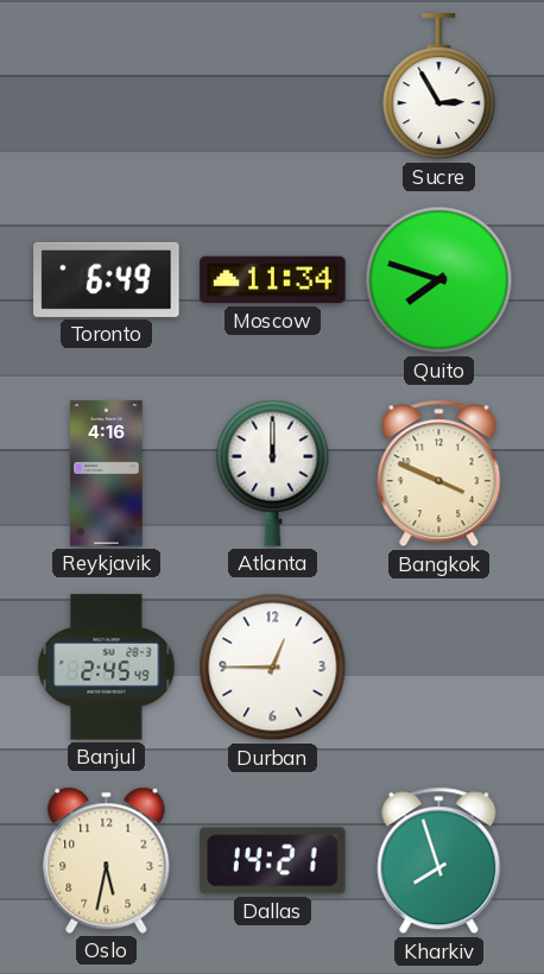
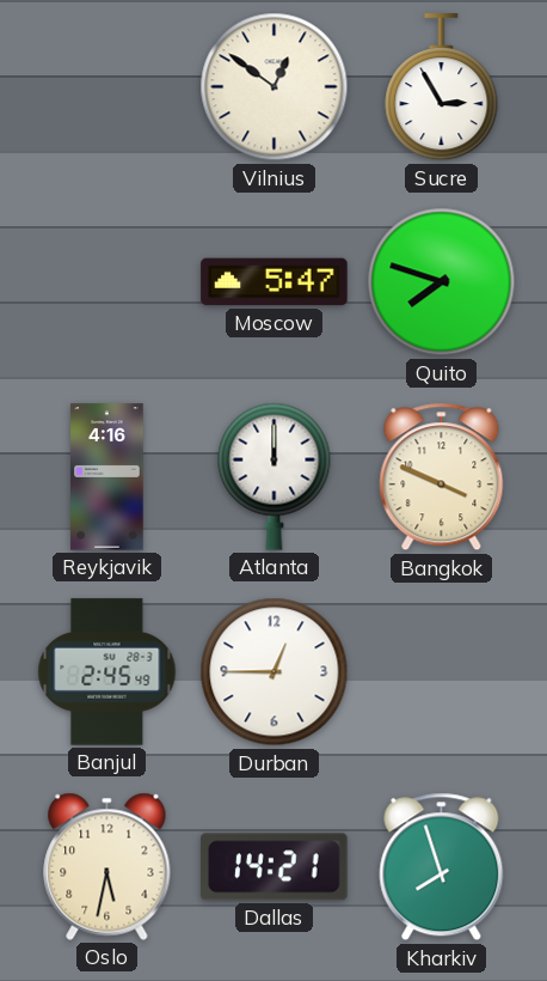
Vilnius: none -> 12:51 (275, 87)
Toronto: 6:49 -> none (107, 279)
Moscow: 11:34 -> 5:47 (275, 282)
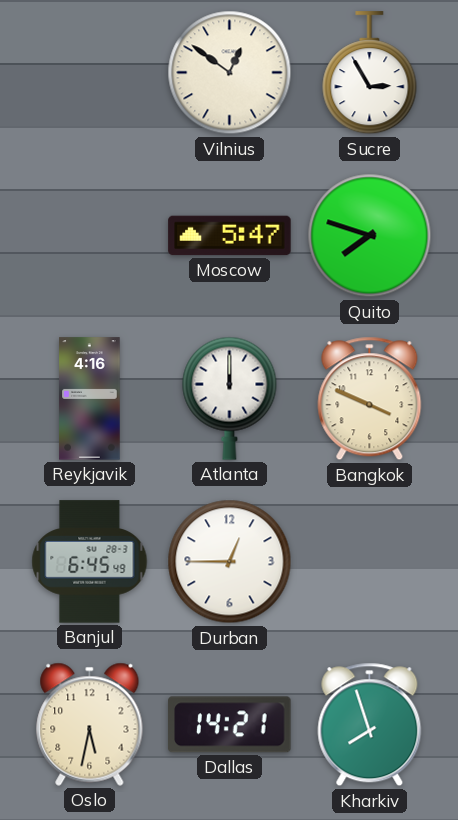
Banjul: 2:45 -> 6:45 (90, 562)
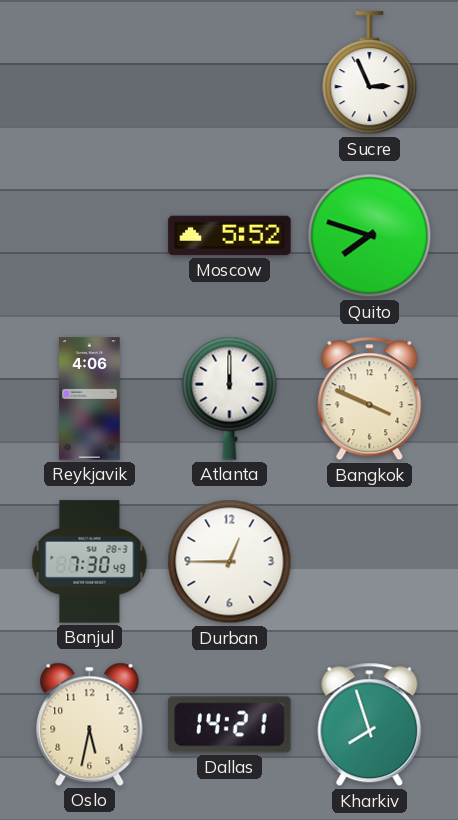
Vilnius: 12:51 -> none (230, 73)
Sucre: 2:55 -> 2:56 (370, 73)
Moscow: 5:47 -> 5:52 (230, 236)
Reykjavik: 4:16 -> 4:06 (90, 399)
Banjul: 6:45 -> 7:30 (90, 562)
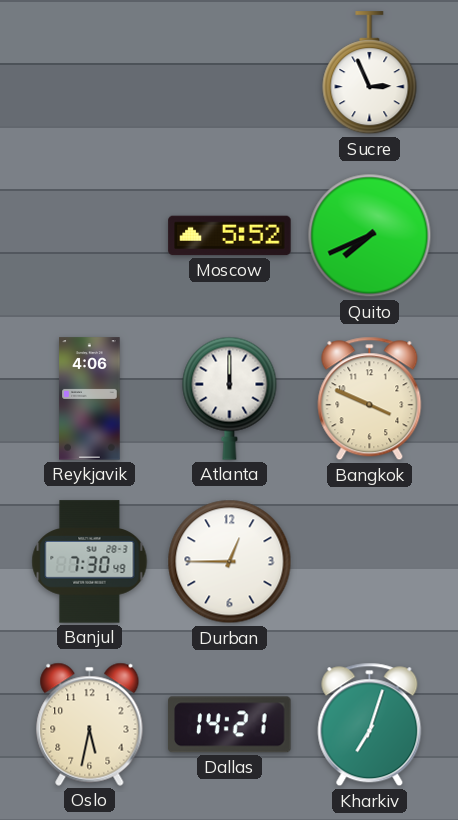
Quito: 7:48 -> 7:41 (370, 236)
Kharkiv: 7:57 -> 7:03 (370, 725)
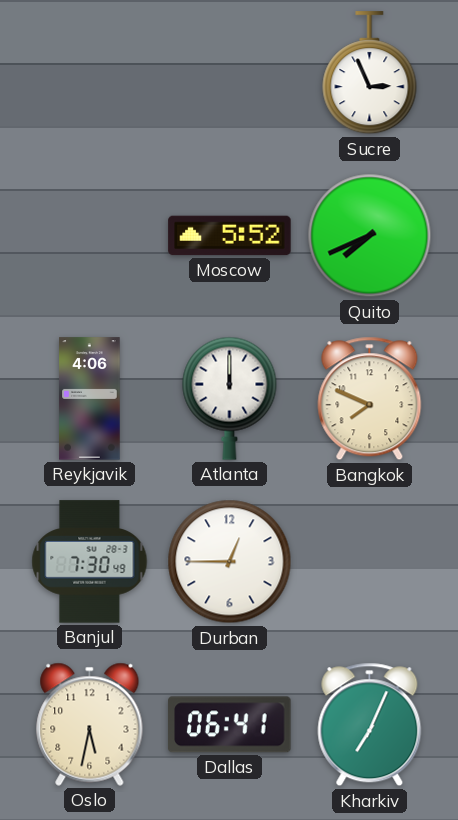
Bangkok: 3:49 -> 7:49 (370, 399)
Dallas: 14:21 -> 06:41 (230, 725)
Kharkiv: 7:03 -> 7:04 (370, 725)
